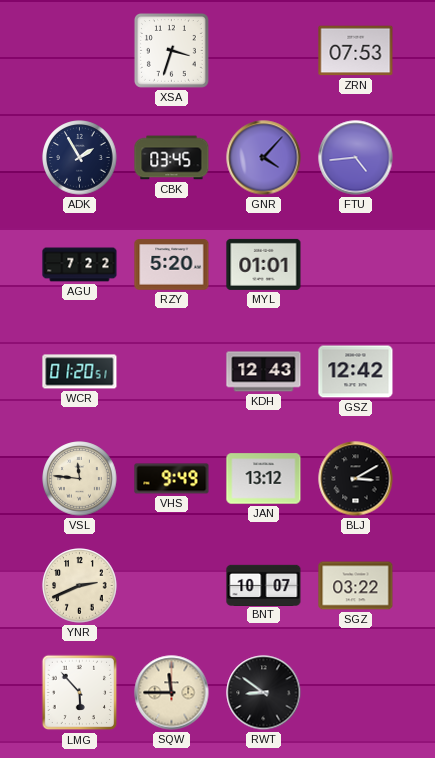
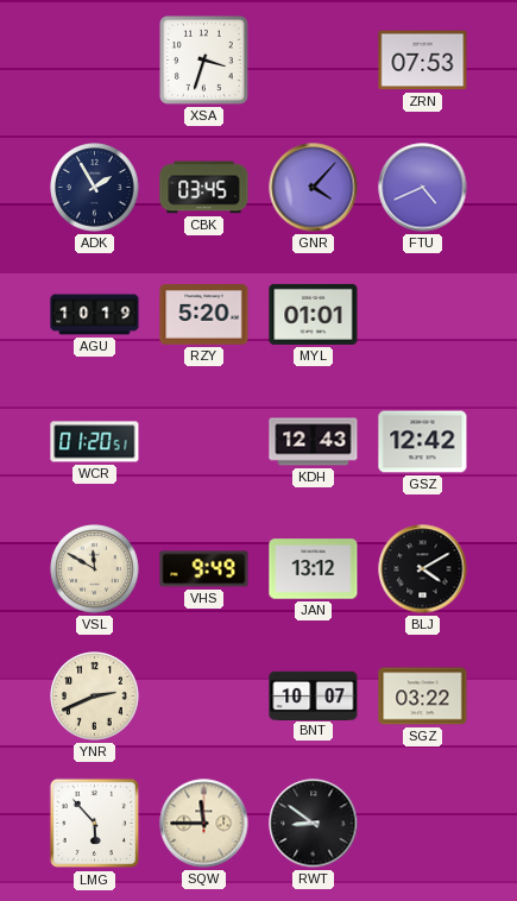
FTU: 4:44 -> 4:41 (423, 188)
AGU: 7:22 -> 10:19 (95, 315)
VSL: 11:46 -> 11:50 (95, 569)
BLJ: 3:10 -> 4:10 (423, 569)
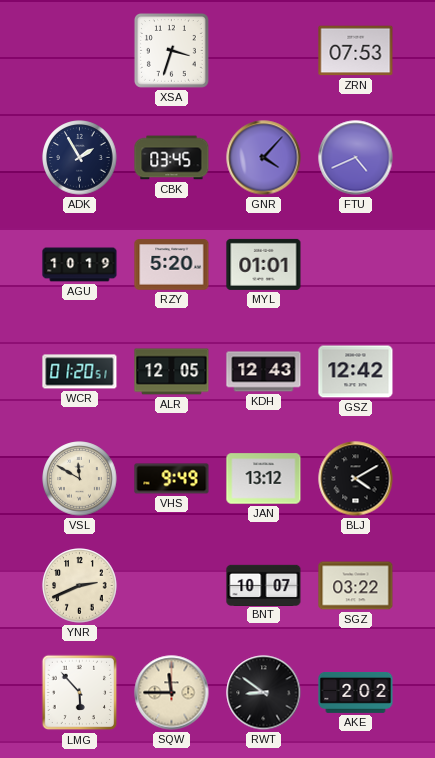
ALR: none -> 12:05 (172, 372)
AKE: none -> 2:02 (356, 693)
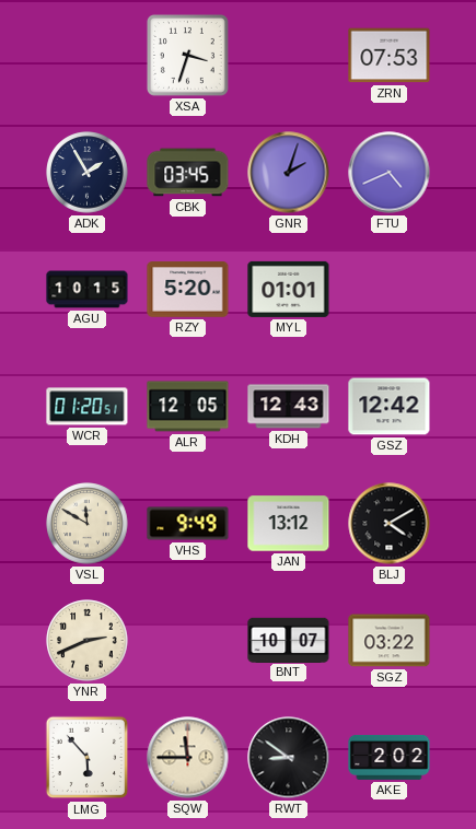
GNR: 4:07 -> 2:03 (289, 173)
AGU: 10:19 -> 10:15 (88, 290)
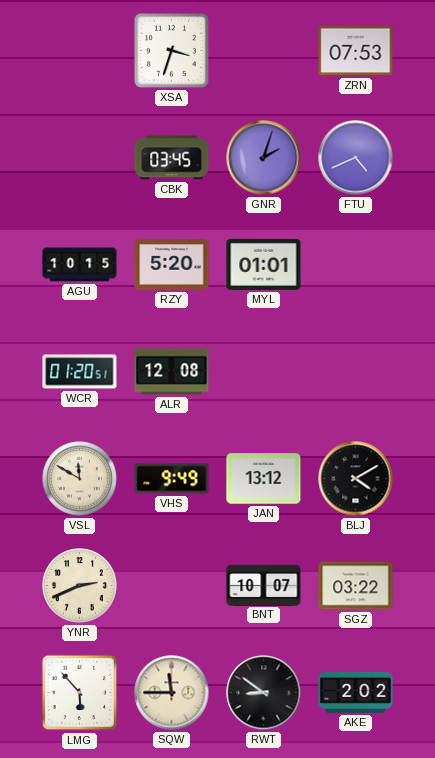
ADK: 1:55 -> none (88, 173)
ALR: 12:05 -> 12:08 (172, 372)
KDH: 12:43 -> none (289, 407)
GSZ: 12:42 -> none (390, 407)
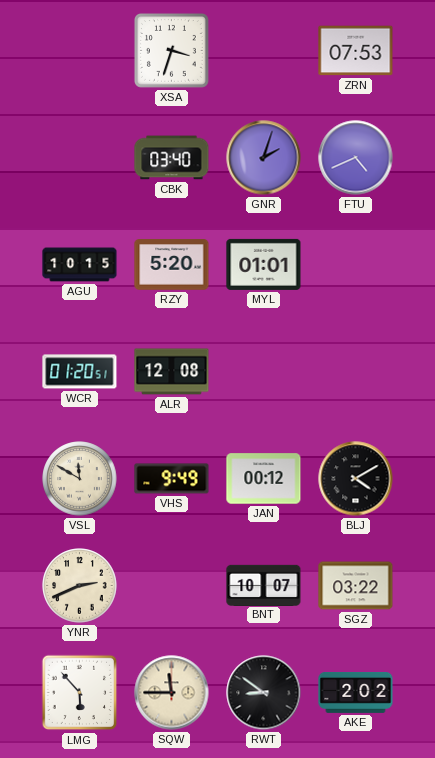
CBK: 03:45 -> 03:40 (172, 158)
JAN: 13:12 -> 00:12 (264, 479)
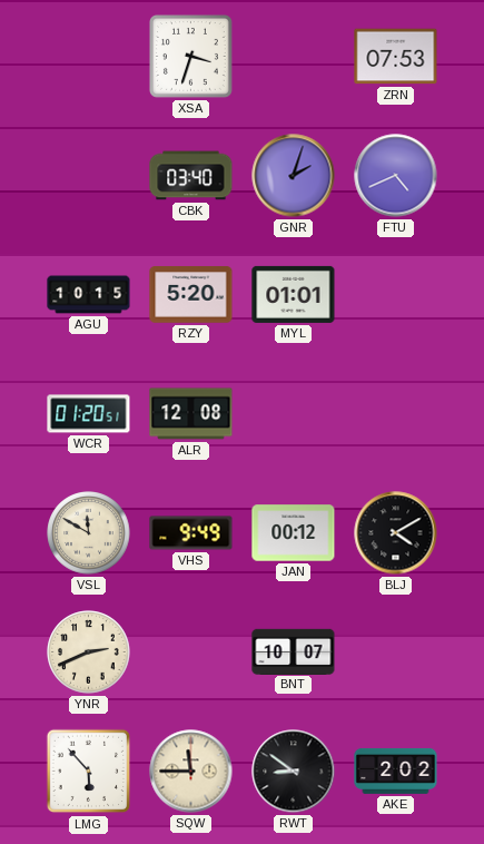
SGZ: 03:22 -> none (356, 586)
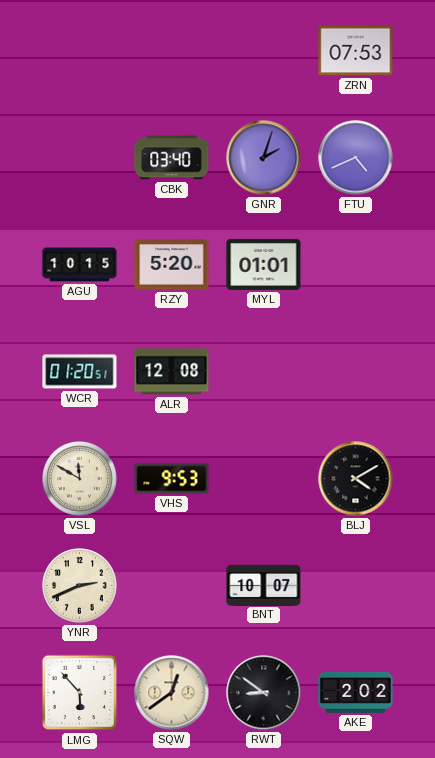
XSA: 3:33 -> none (190, 56)
VHS: 9:49 -> 9:53 (172, 479)
JAN: 00:12 -> none (294, 533)
SQW: 11:45 -> 12:39 (172, 693)
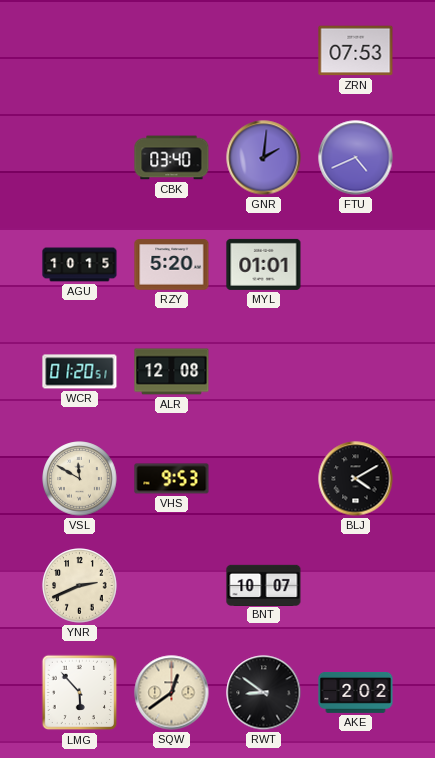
GNR: 2:03 -> 2:01 (264, 158)
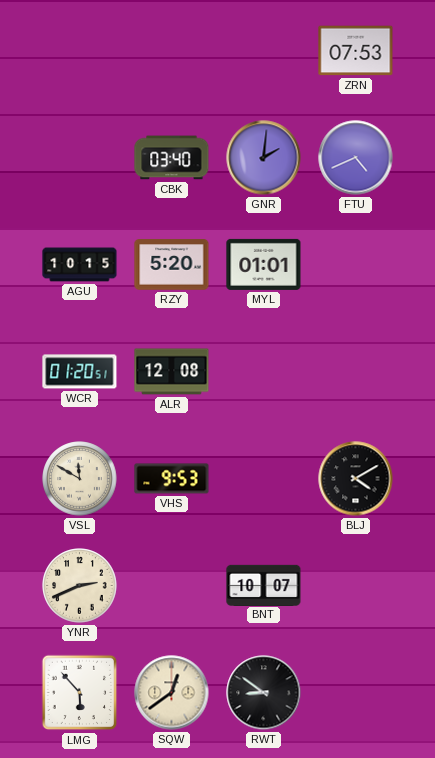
AKE: 2:02 -> none (356, 693)
